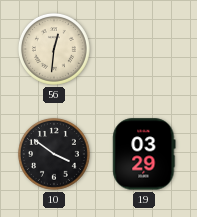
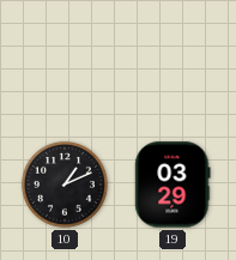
56: 12:31 -> none (54, 49)
10: 3:51 -> 1:11 (65, 185)
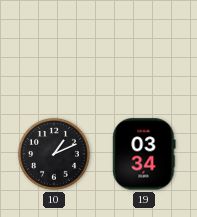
19: 03:29 -> 03:34 (144, 154)
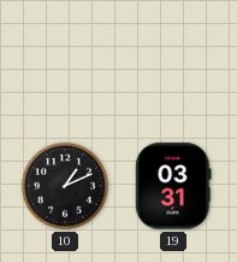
19: 03:34 -> 03:31 (173, 186)
